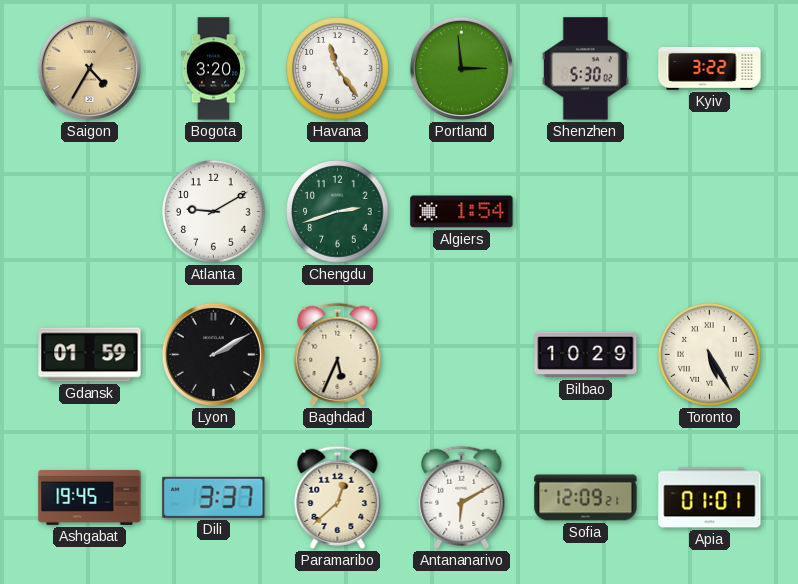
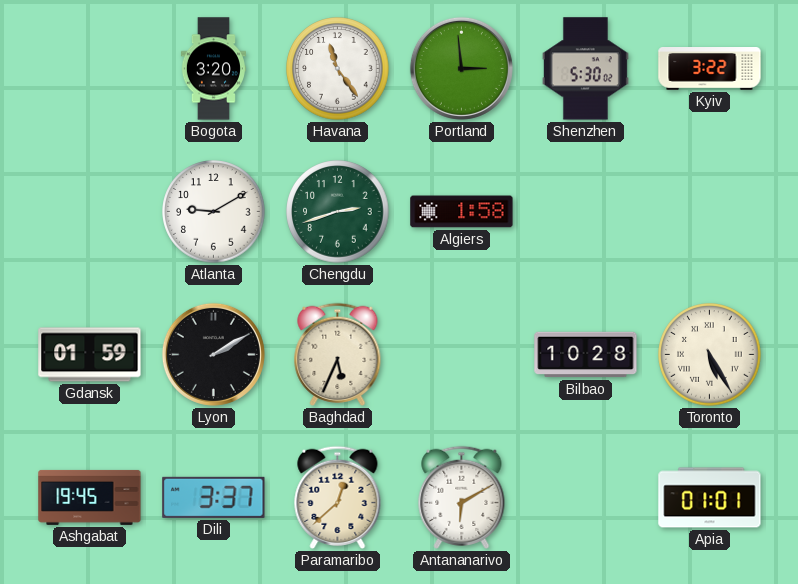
Saigon: 4:35 -> none (89, 68)
Algiers: 1:54 -> 1:58 (462, 212)
Bilbao: 10:29 -> 10:28 (586, 355)
Sofia: 12:09 -> none (586, 498)
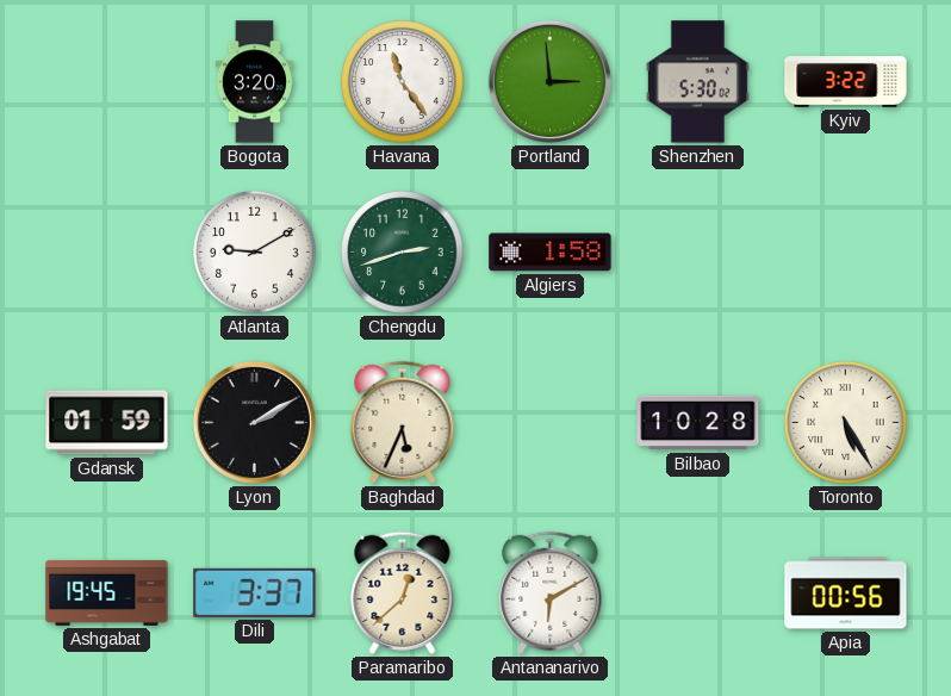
Apia: 01:01 -> 00:56 (846, 594)
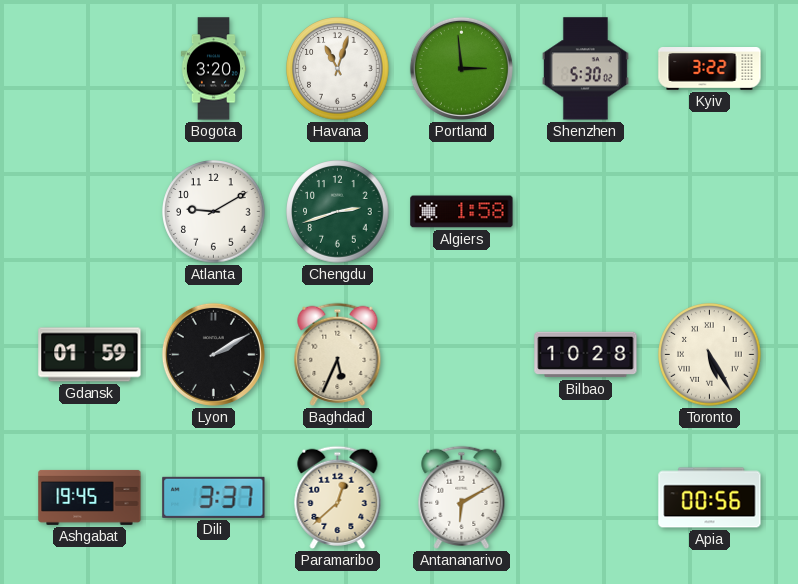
Havana: 11:24 -> 11:03 (338, 69)
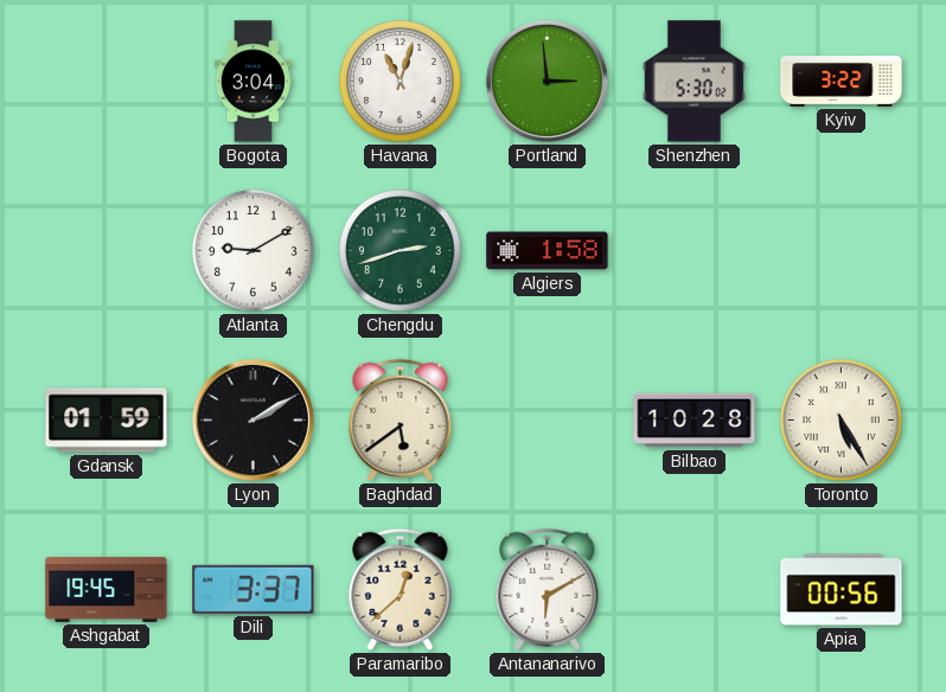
Bogota: 3:20 -> 3:04 (253, 82)
Baghdad: 5:34 -> 5:39 (401, 419)
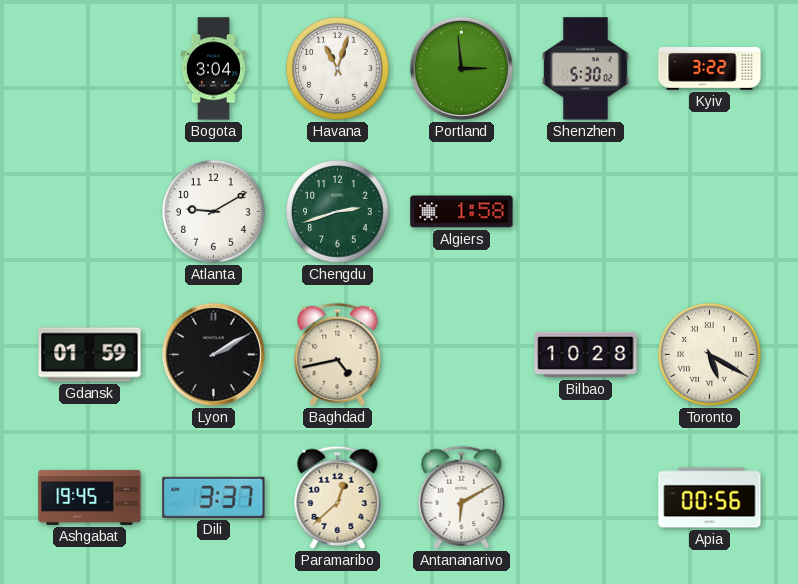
Baghdad: 5:39 -> 4:43 (338, 354)
Toronto: 5:25 -> 5:20 (710, 355)
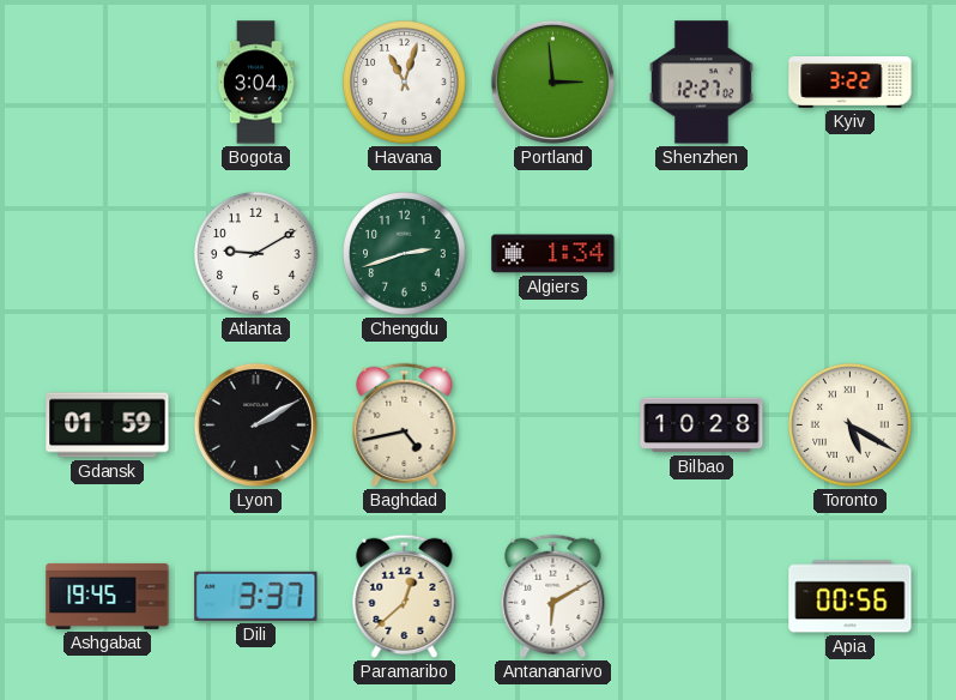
Shenzhen: 5:30 -> 12:27 (701, 83)
Algiers: 1:58 -> 1:34 (553, 254)
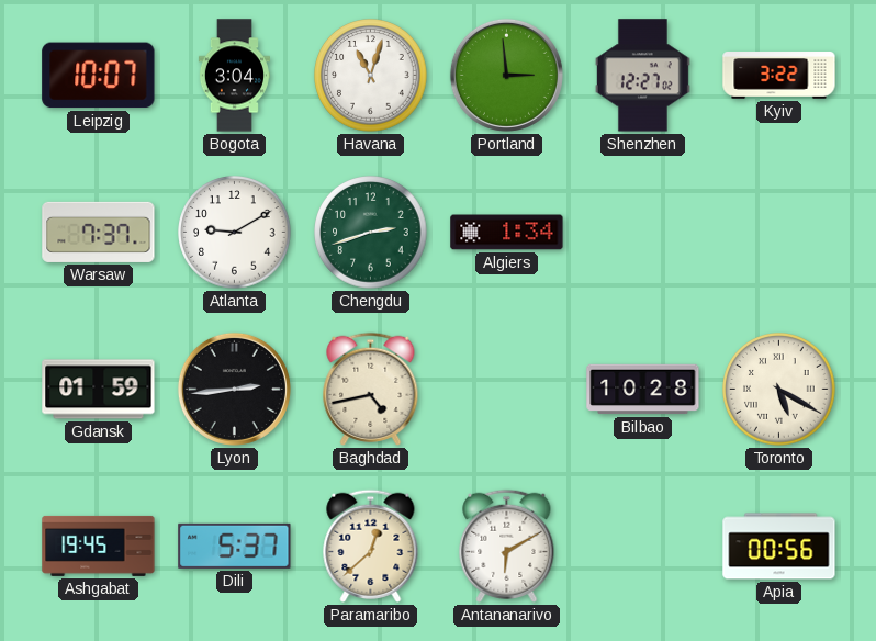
Leipzig: none -> 10:07 (99, 76)
Warsaw: none -> 7:37 (99, 232)
Lyon: 2:10 -> 2:44 (234, 389)
Dili: 3:37 -> 5:37 (235, 546)
